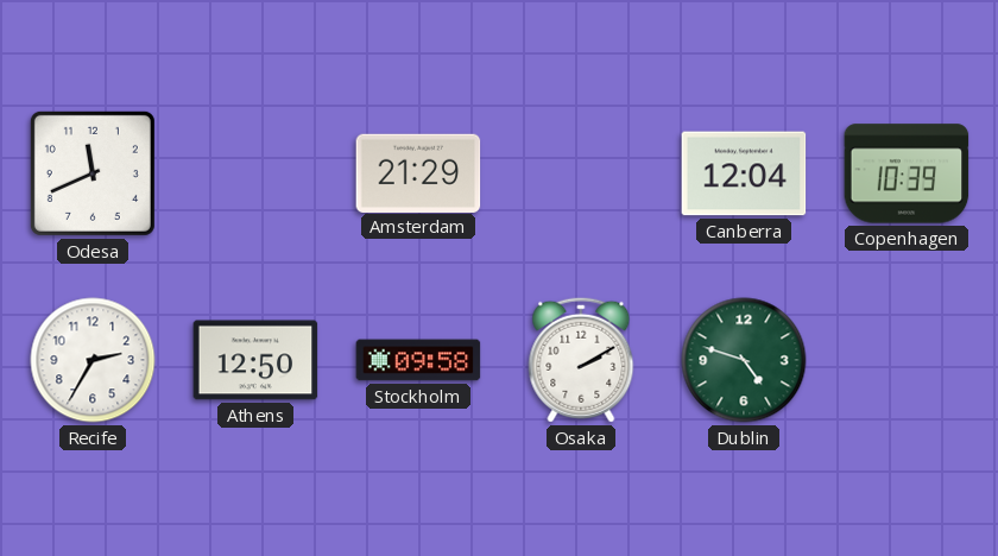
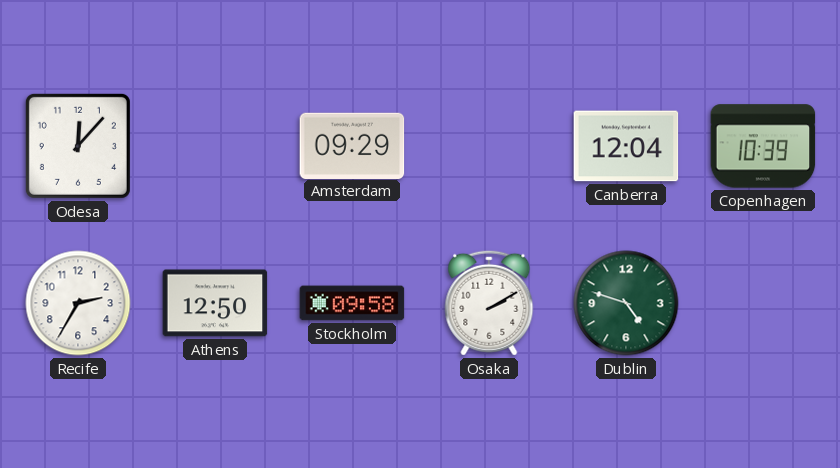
Odesa: 11:41 -> 12:07 (78, 146)
Amsterdam: 21:29 -> 09:29 (352, 145)
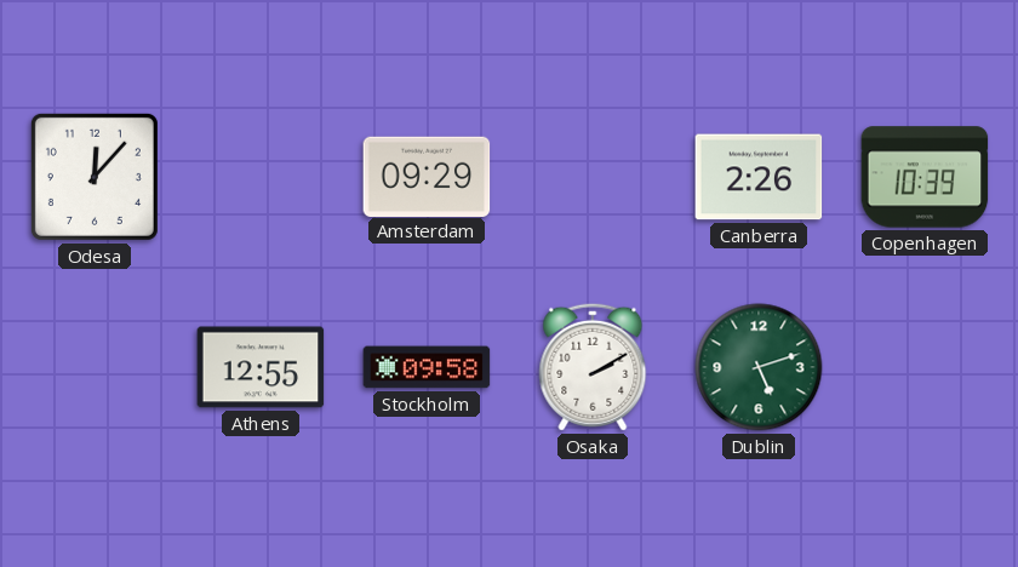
Canberra: 12:04 -> 2:26 (759, 177)
Recife: 2:35 -> none (78, 303)
Athens: 12:50 -> 12:55 (261, 367)
Dublin: 4:48 -> 5:12 (759, 367)
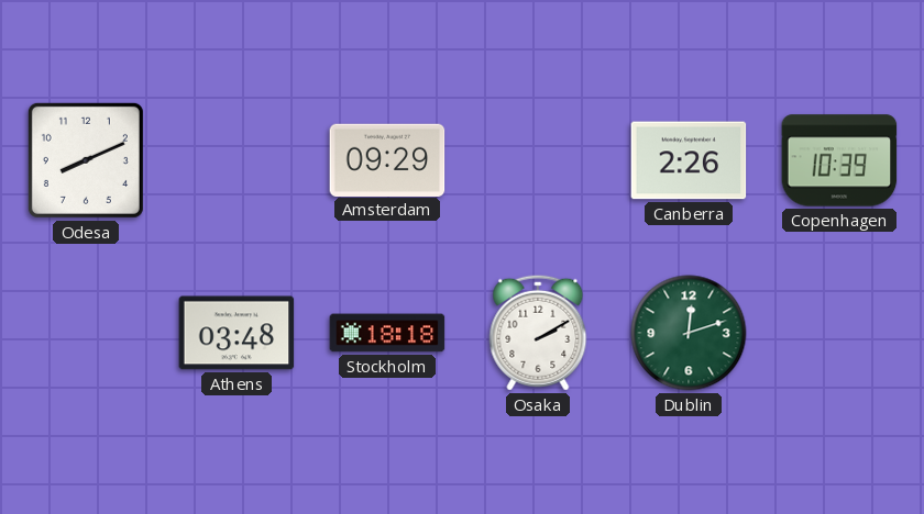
Odesa: 12:07 -> 8:11 (86, 160)
Athens: 12:55 -> 03:48 (237, 333)
Stockholm: 09:58 -> 18:18 (387, 333)
Dublin: 5:12 -> 12:12 (689, 333)
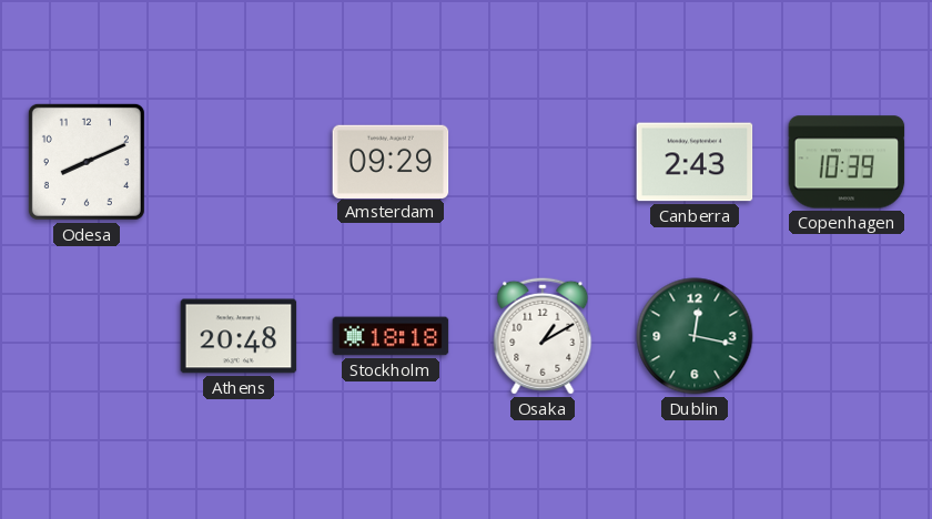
Canberra: 2:26 -> 2:43 (695, 162)
Athens: 03:48 -> 20:48 (239, 336)
Osaka: 2:10 -> 1:10 (543, 336)
Dublin: 12:12 -> 12:17 (695, 336)
